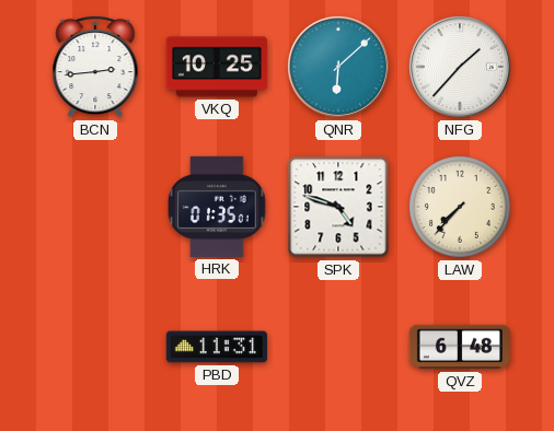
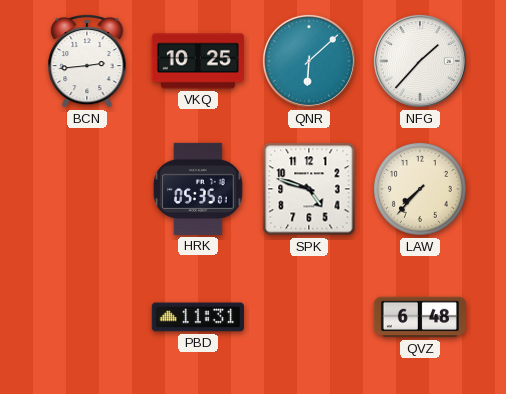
HRK: 01:35 -> 05:35 (198, 189)
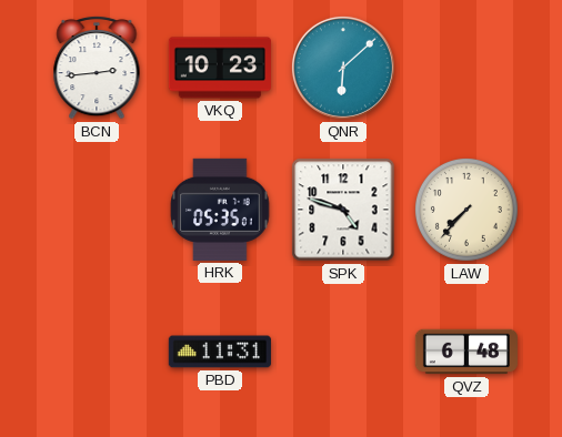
VKQ: 10:25 -> 10:23 (220, 68)
NFG: 1:37 -> none (420, 61)
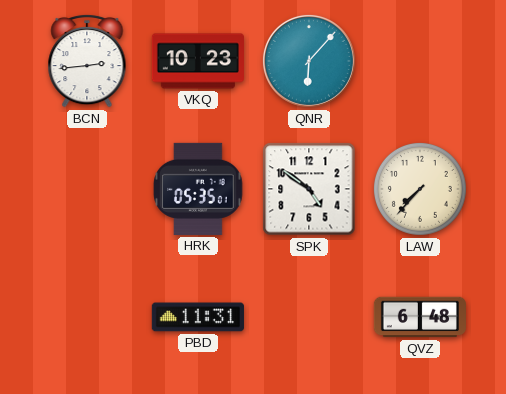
QNR: 6:08 -> 6:07 (309, 61)
SPK: 4:48 -> 4:51 (309, 189)
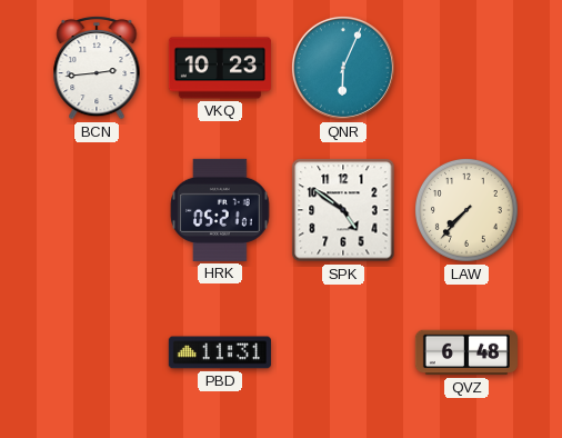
QNR: 6:07 -> 6:04 (343, 68)
HRK: 05:35 -> 05:21 (220, 210)
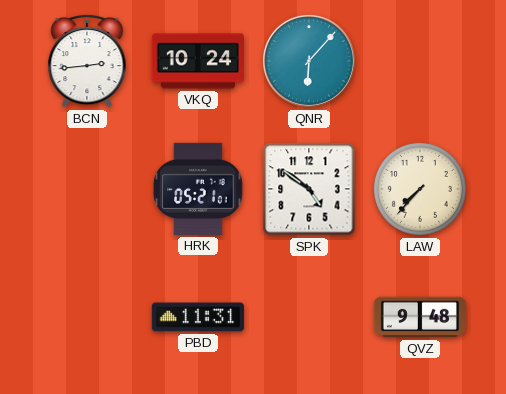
VKQ: 10:23 -> 10:24 (198, 61)
QNR: 6:04 -> 6:07 (309, 61)
QVZ: 6:48 -> 9:48 (420, 317)
